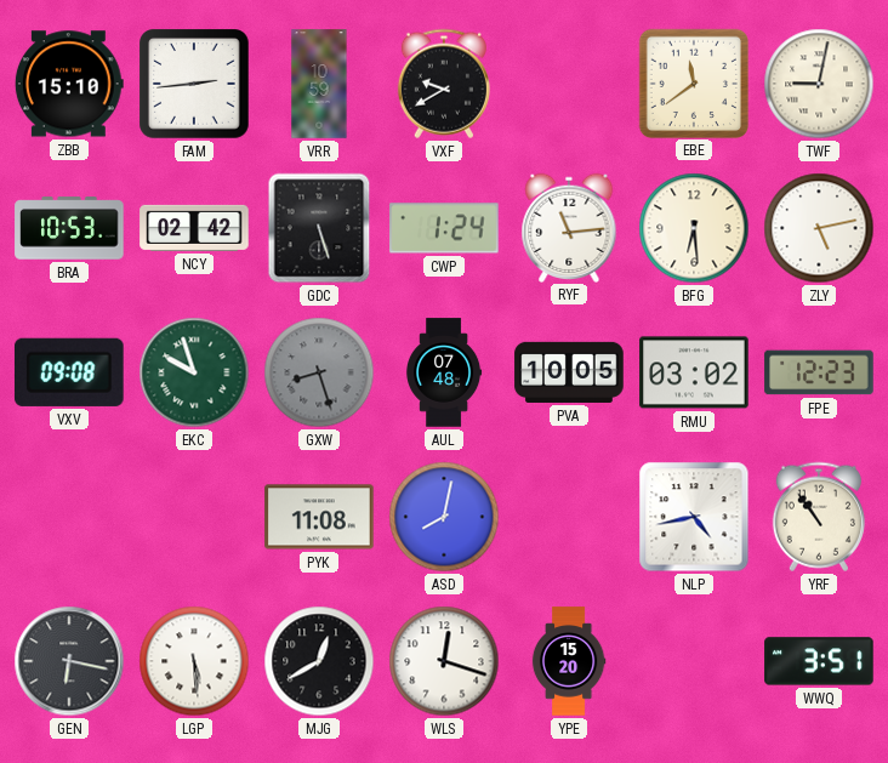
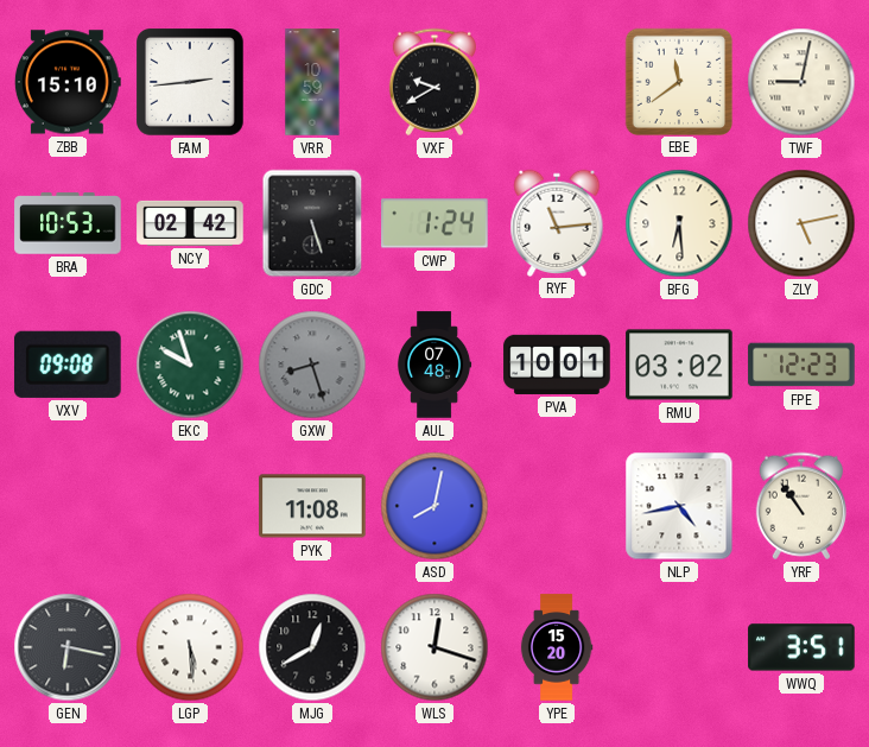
PVA: 10:05 -> 10:01 (557, 365)
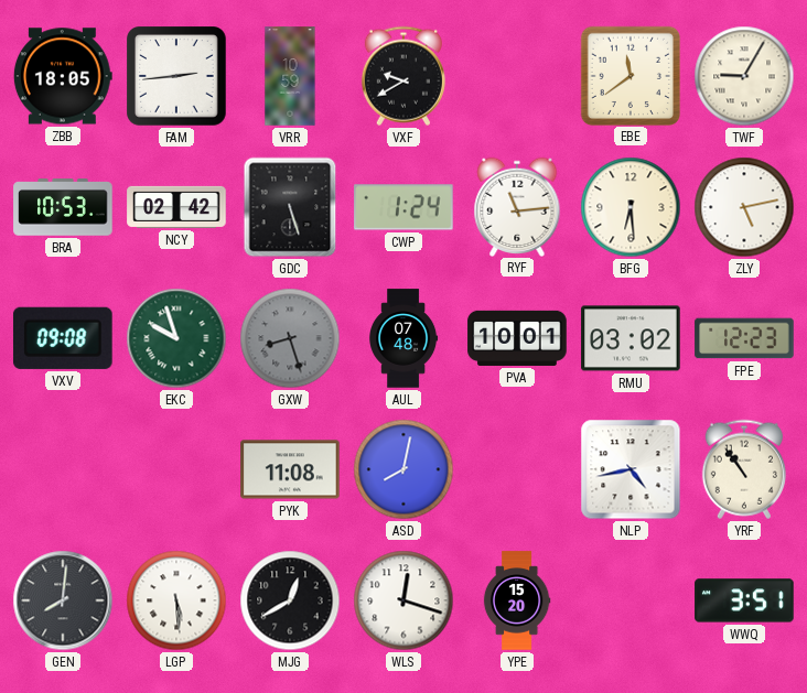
ZBB: 15:10 -> 18:05 (63, 76)
TWF: 9:02 -> 9:05 (744, 76)
GEN: 6:17 -> 8:01 (63, 600)
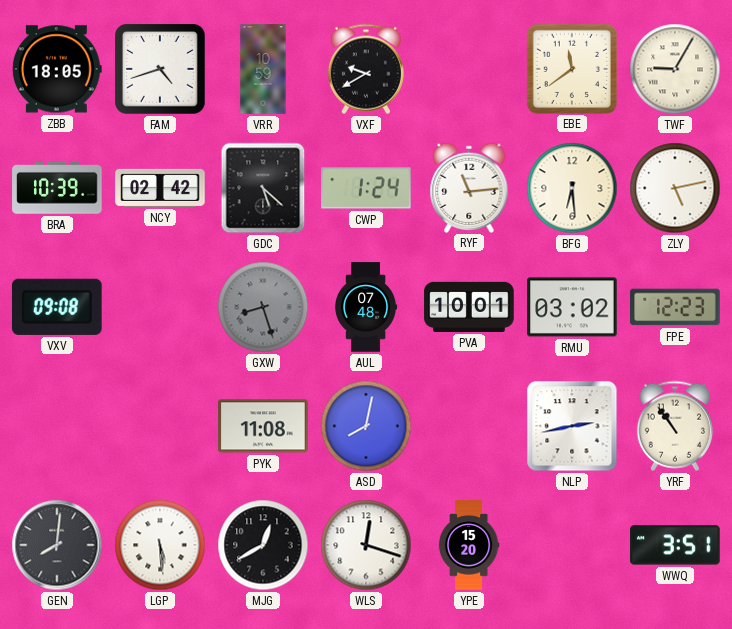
FAM: 2:44 -> 4:42 (161, 70)
BRA: 10:53 -> 10:39 (57, 188)
GDC: 5:27 -> 5:22 (263, 188)
EKC: 9:57 -> none (176, 338)
NLP: 4:43 -> 2:43 (572, 426)
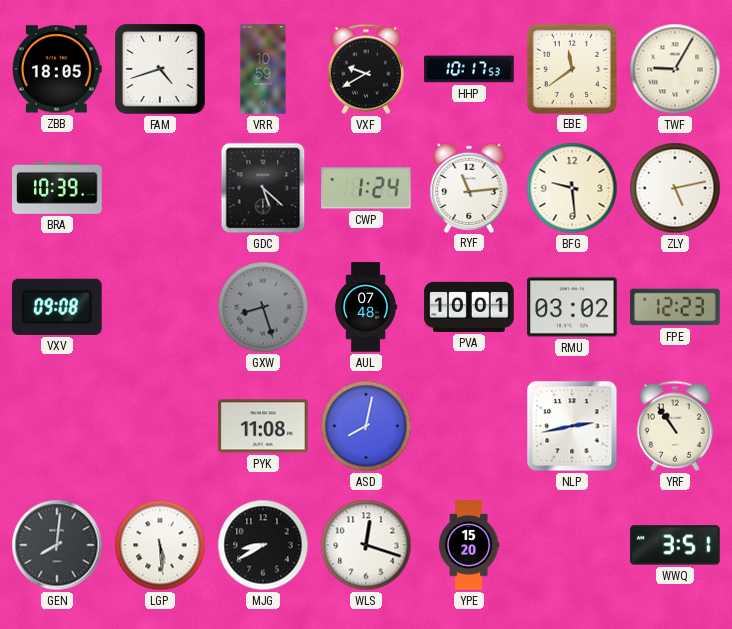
HHP: none -> 10:17 (469, 69)
NCY: 02:42 -> none (160, 188)
BFG: 6:29 -> 9:29 (572, 188)
MJG: 12:40 -> 8:40 (263, 545)
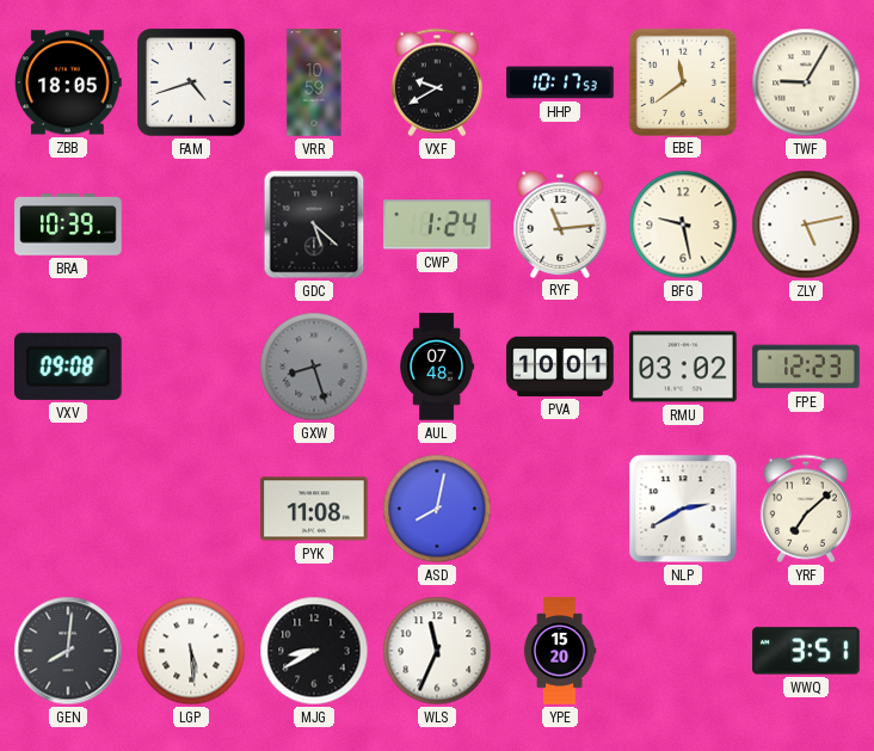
BFG: 9:29 -> 9:28 (683, 224)
NLP: 2:43 -> 2:40 (683, 509)
YRF: 10:54 -> 7:08 (806, 509)
WLS: 12:18 -> 11:34 (437, 651)
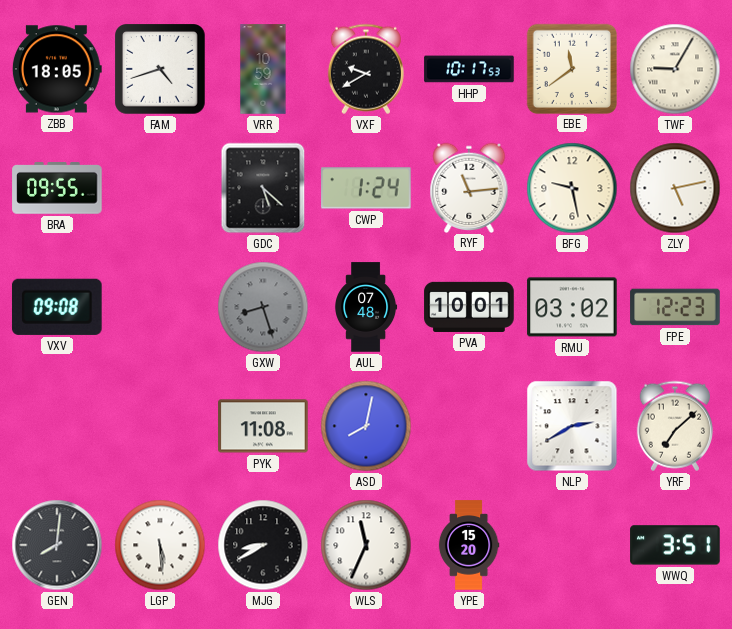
BRA: 10:39 -> 09:55 (57, 188)
